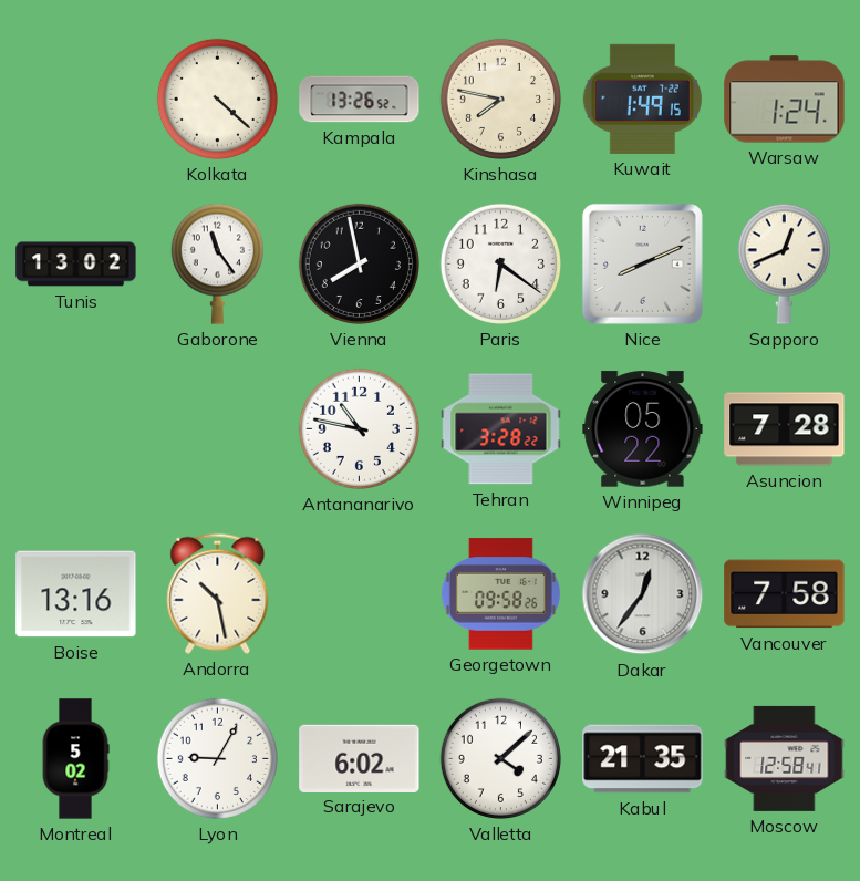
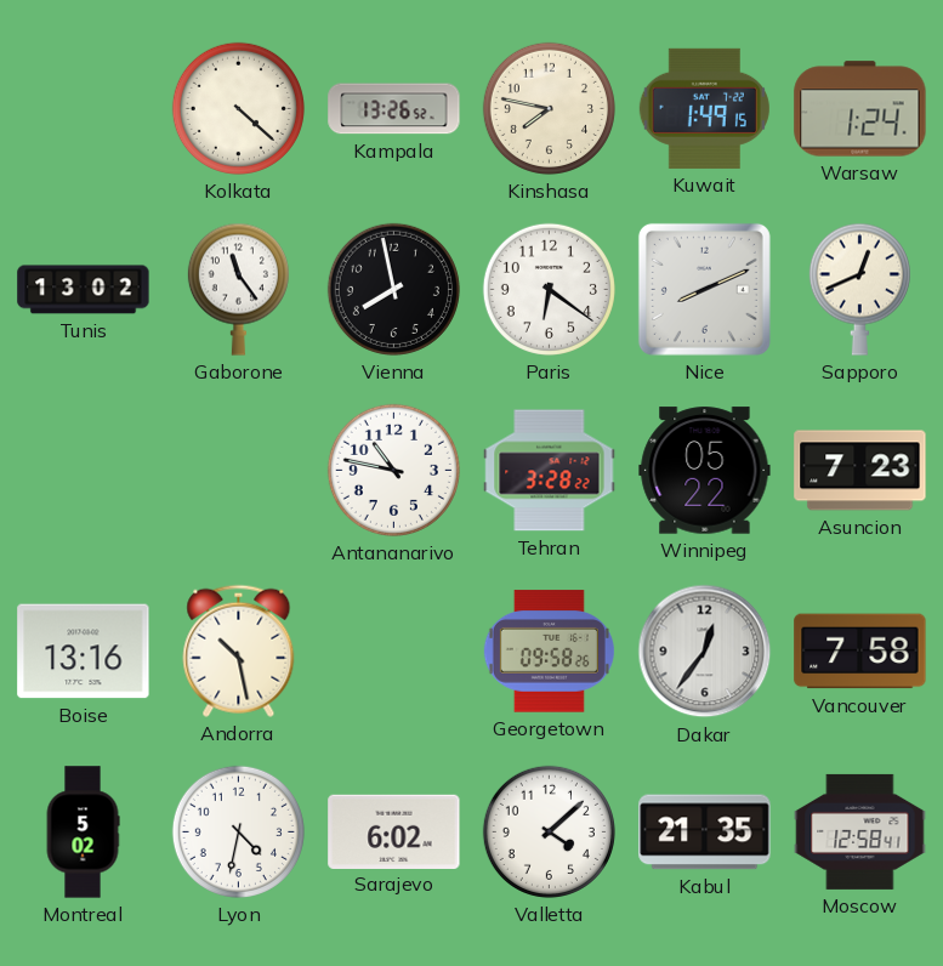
Asuncion: 7:28 -> 7:23 (860, 471)
Lyon: 9:05 -> 4:32 (238, 831)
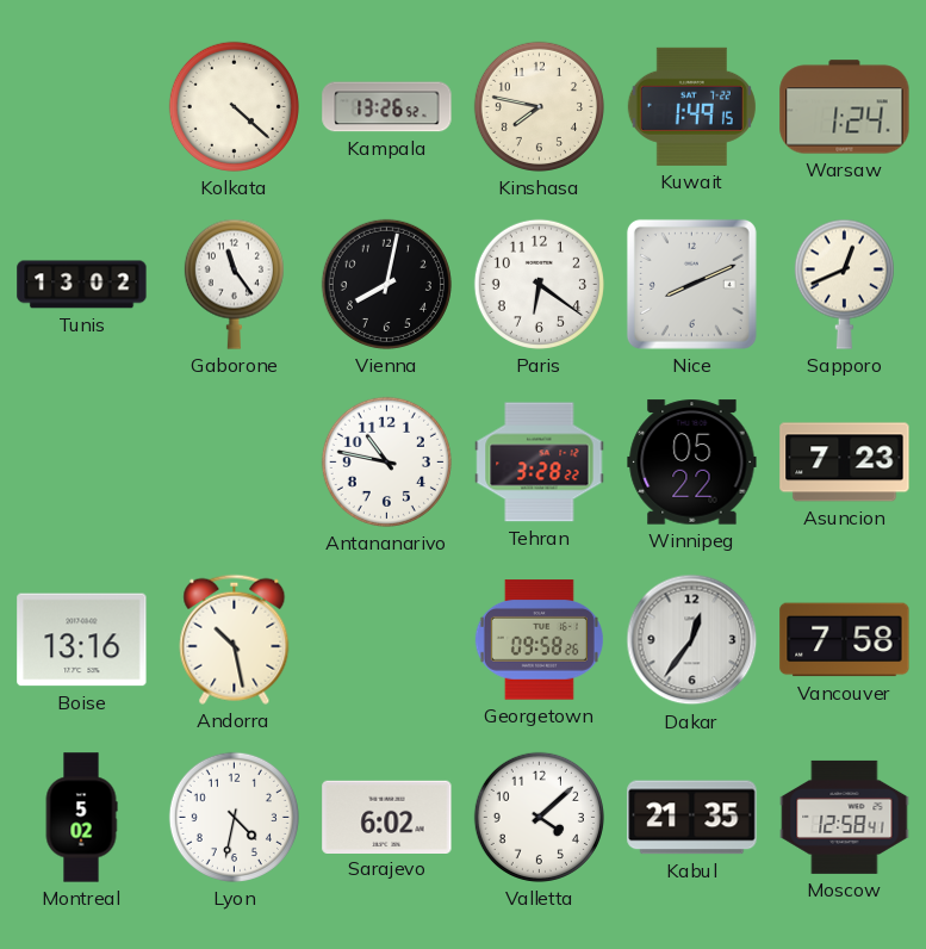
Vienna: 7:58 -> 8:02 (386, 284)
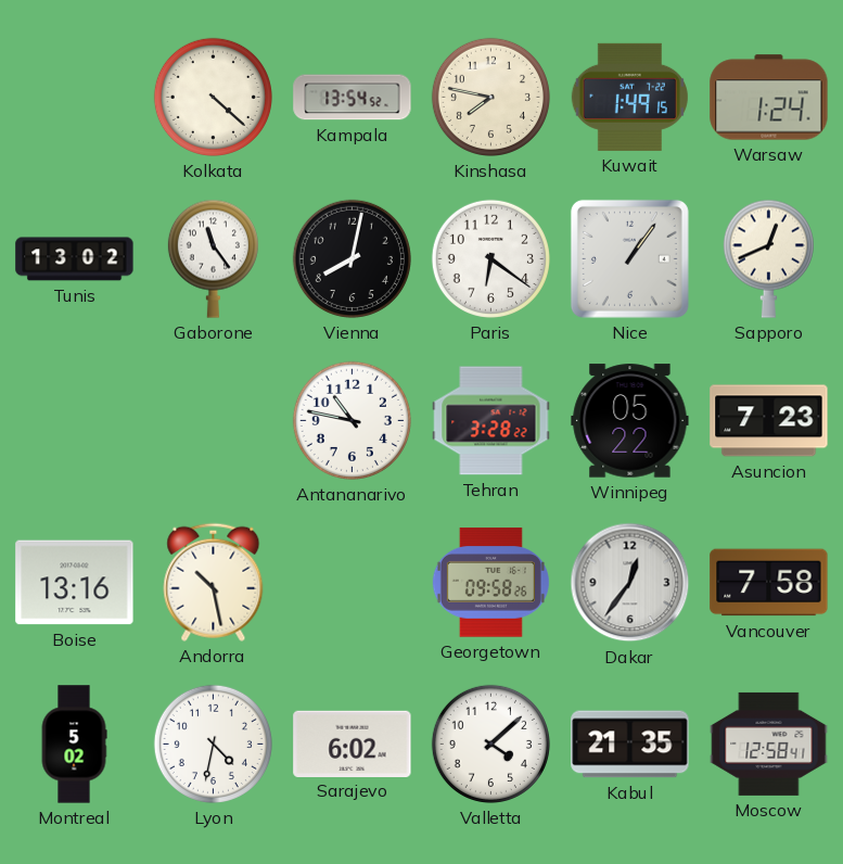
Kampala: 13:26 -> 13:54 (353, 98)
Nice: 8:11 -> 1:06 (629, 258)
